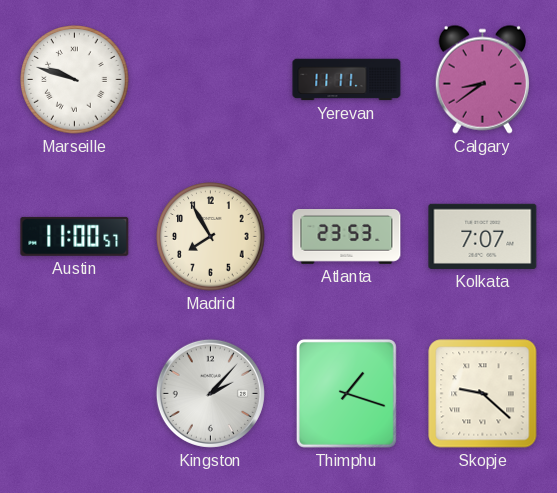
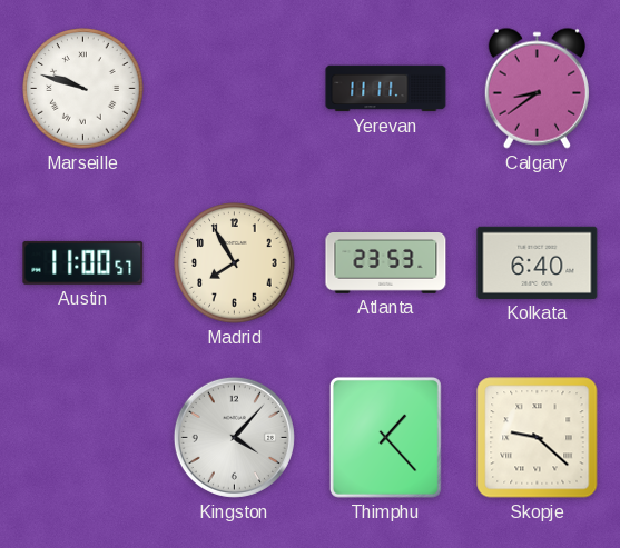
Kolkata: 7:07 -> 6:40 (538, 262)
Kingston: 2:07 -> 4:07 (234, 437)
Thimphu: 1:18 -> 1:23 (385, 437)
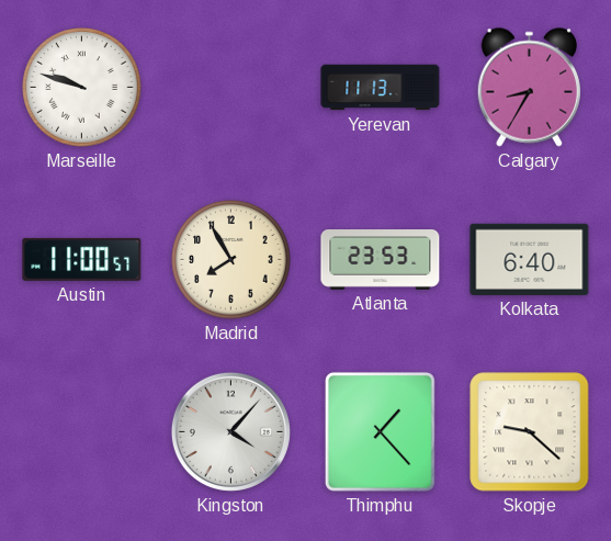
Yerevan: 11:11 -> 11:13 (381, 88)
Calgary: 8:39 -> 8:35 (529, 87)
